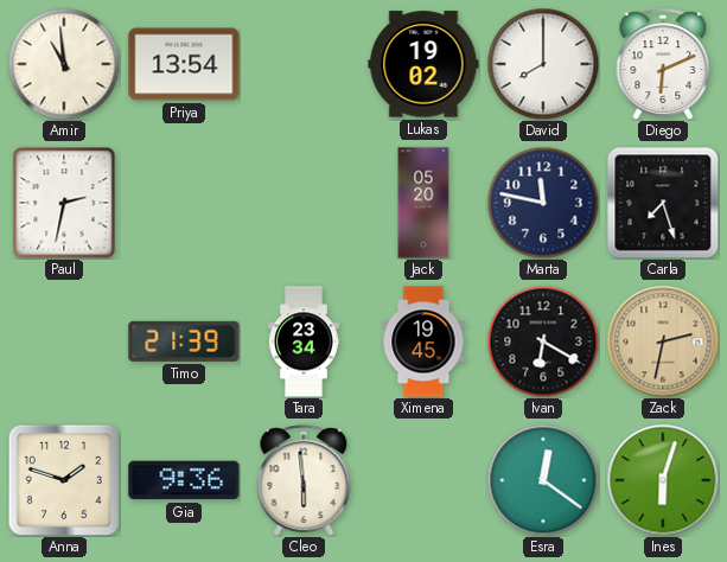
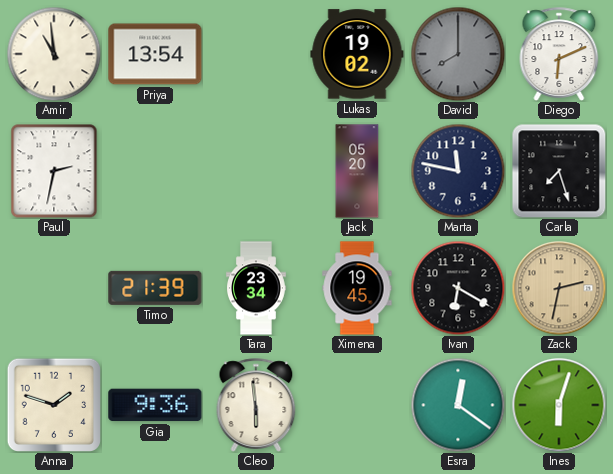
David dial: white -> grey (458, 54)
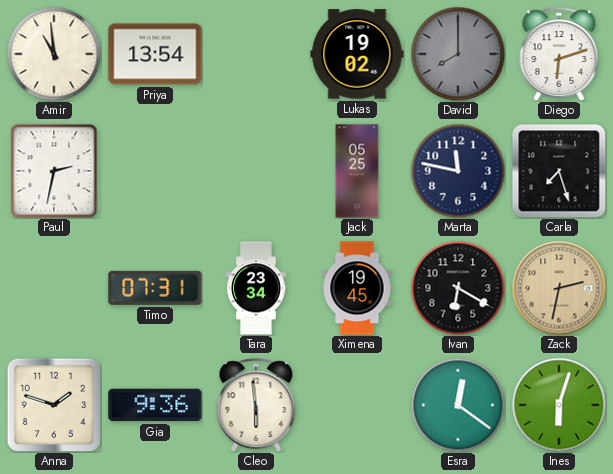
Diego: 6:11 -> 6:12 (559, 54)
Jack: 05:20 -> 05:25 (357, 171)
Timo: 21:39 -> 07:31 (155, 288)
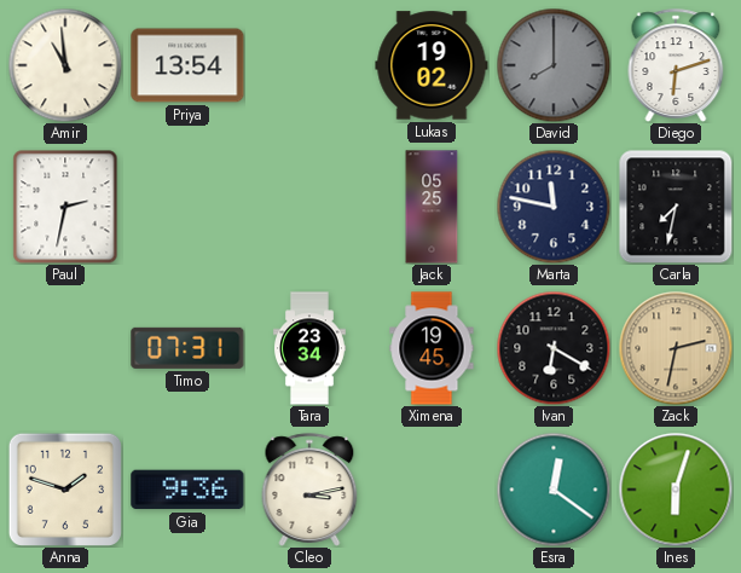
Carla: 7:27 -> 7:32 (676, 207)
Cleo: 5:59 -> 3:13 (309, 490)
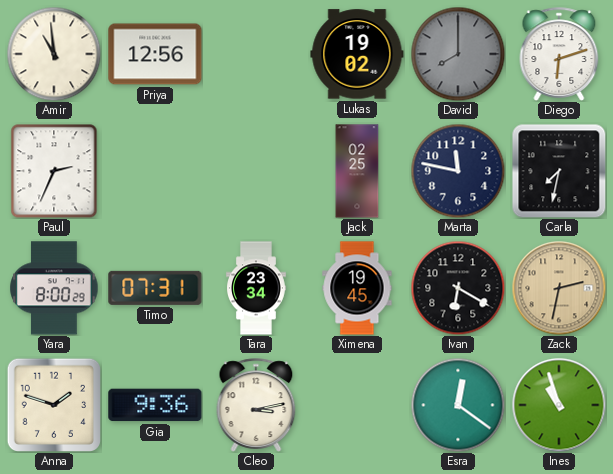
Priya: 13:54 -> 12:56 (155, 54)
Paul: 2:32 -> 2:34 (54, 171)
Jack: 05:25 -> 02:25 (357, 171)
Yara: none -> 8:00 (54, 288)
Ines: 6:03 -> 10:57 (559, 405)
